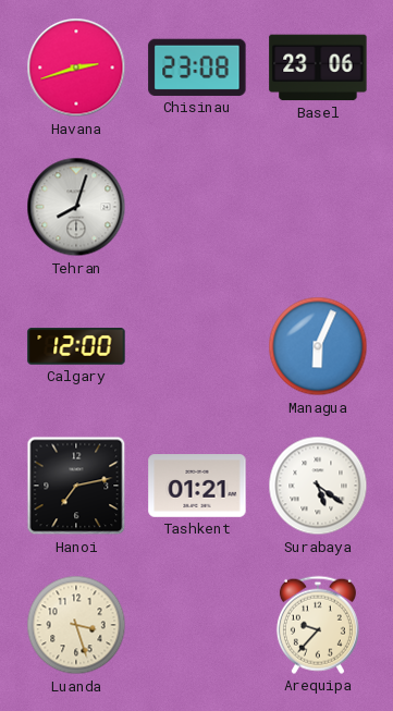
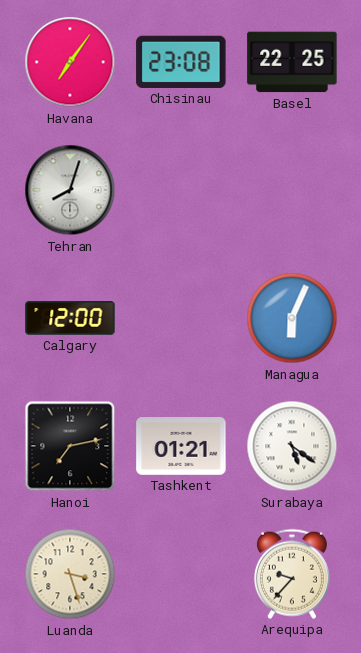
Havana: 2:42 -> 7:06 (70, 62)
Basel: 23:06 -> 22:25 (292, 62)
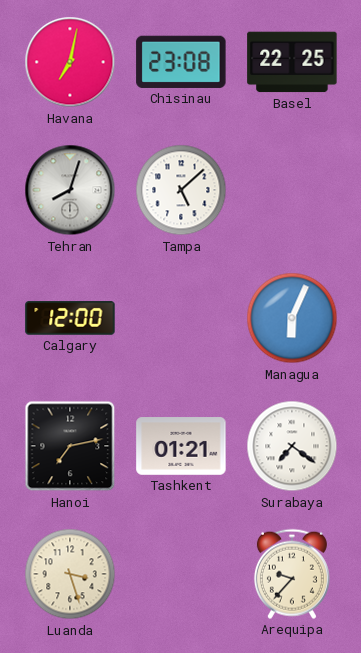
Havana: 7:06 -> 7:02 (70, 62)
Tampa: none -> 5:08 (181, 190)
Surabaya: 5:21 -> 7:21 (292, 446)
